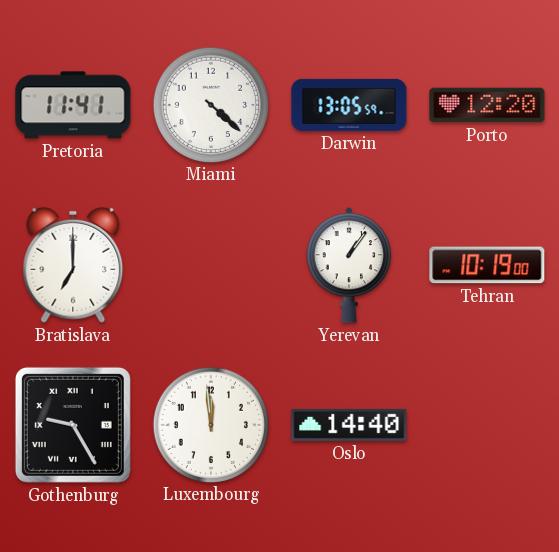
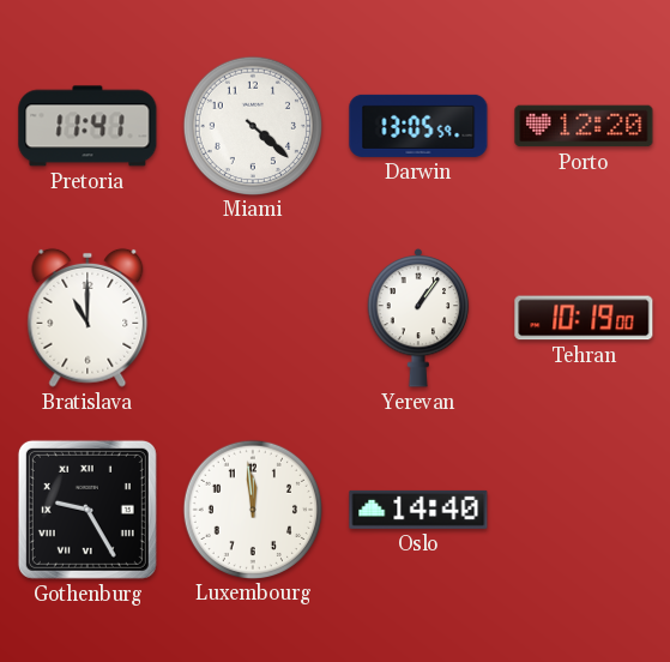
Bratislava: 7:00 -> 11:00 (87, 318)
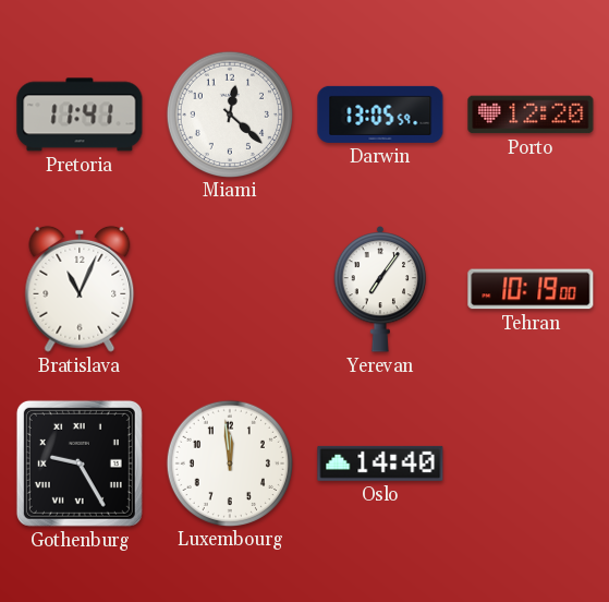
Miami: 4:22 -> 12:22 (229, 113)
Bratislava: 11:00 -> 11:04 (80, 289)
Yerevan: 1:06 -> 7:06 (380, 289)
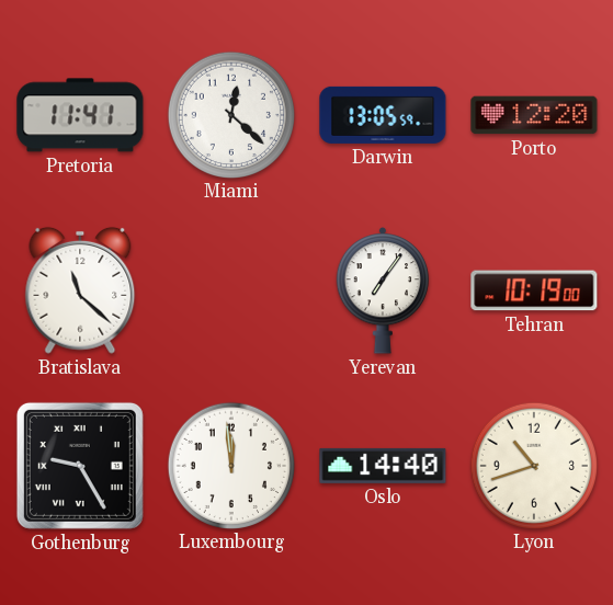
Bratislava: 11:04 -> 11:22 (80, 290)
Lyon: none -> 10:42 (533, 465)
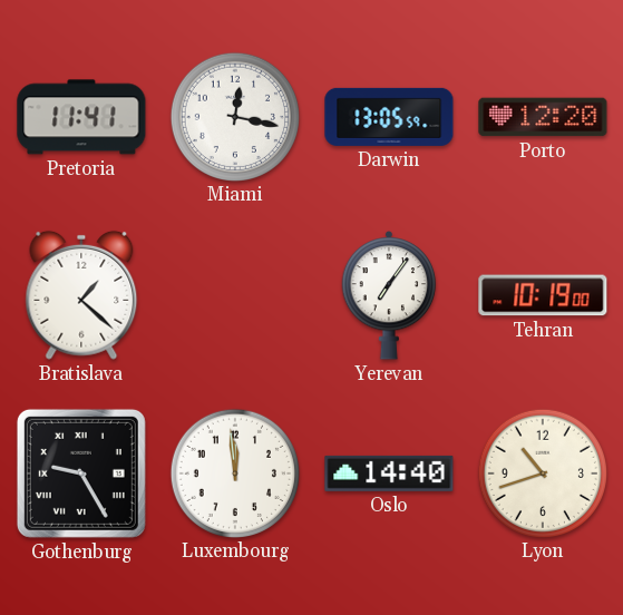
Miami: 12:22 -> 12:17 (234, 116)
Bratislava: 11:22 -> 1:22 (81, 295)
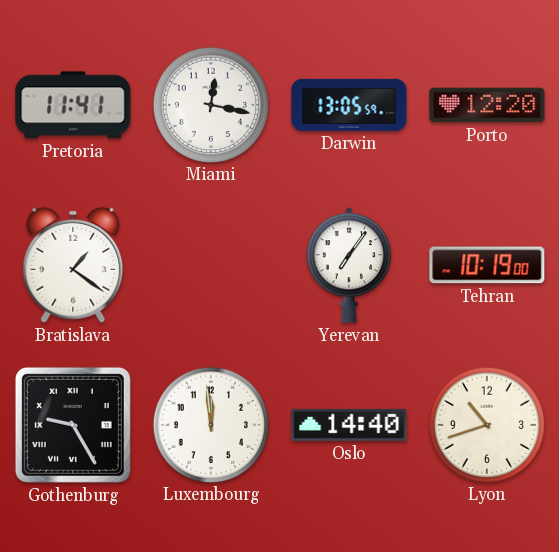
Bratislava: 1:22 -> 1:21 (73, 265)
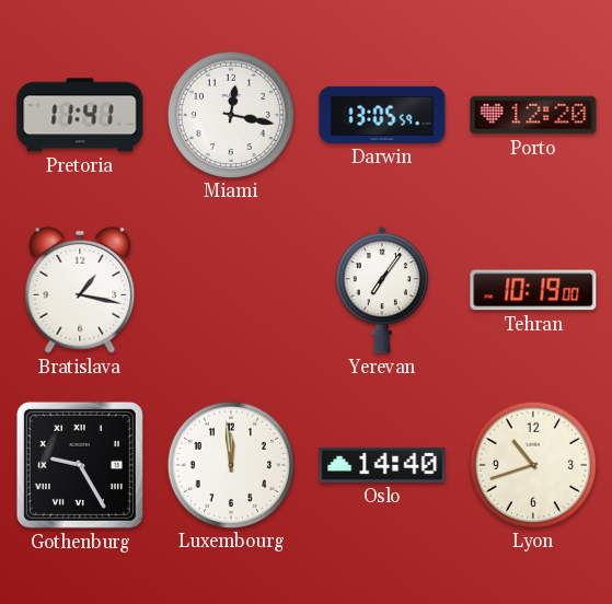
Bratislava: 1:21 -> 1:17 (80, 290)
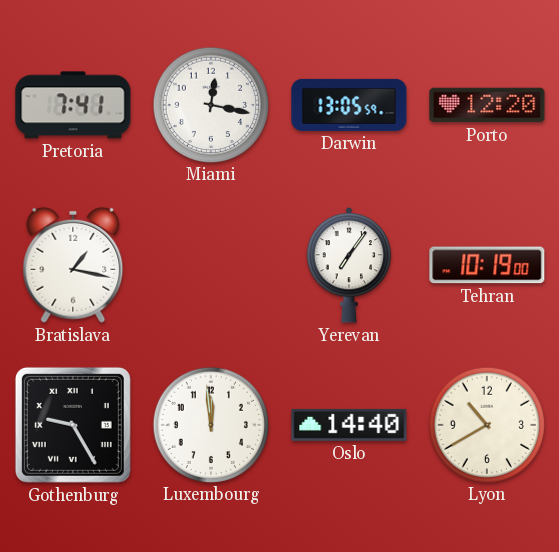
Pretoria: 11:41 -> 7:41 (73, 105)
Lyon: 10:42 -> 10:40 (486, 424)
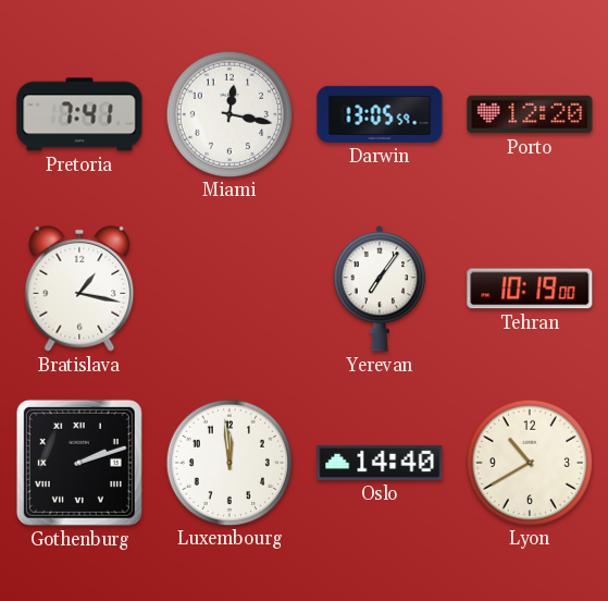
Gothenburg: 9:25 -> 2:12 (79, 463)
